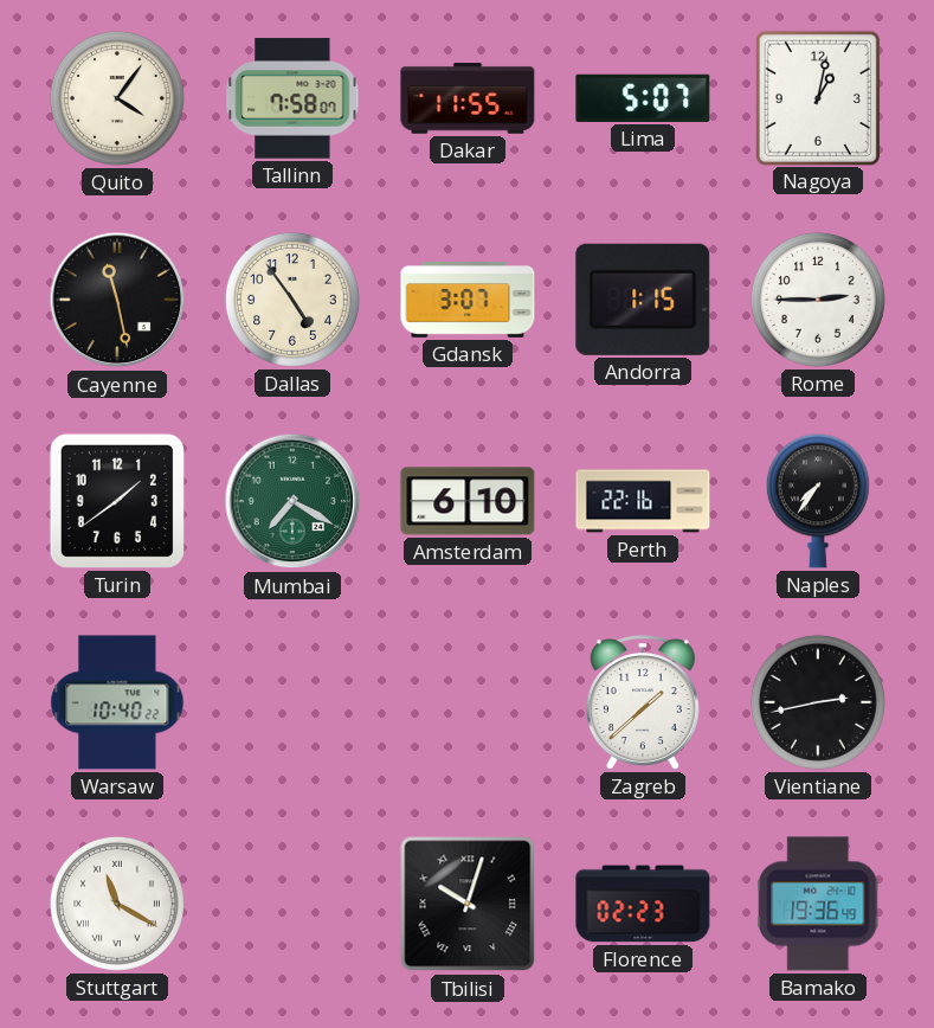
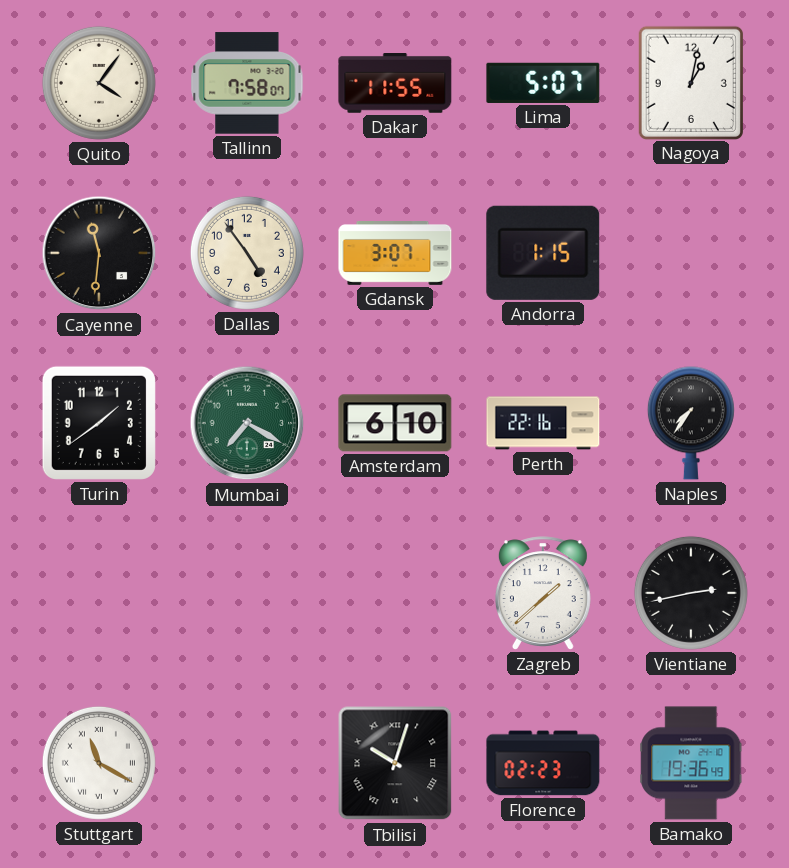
Cayenne: 11:28 -> 11:31 (99, 253)
Rome: 2:45 -> none (818, 300)
Warsaw: 10:40 -> none (117, 702)
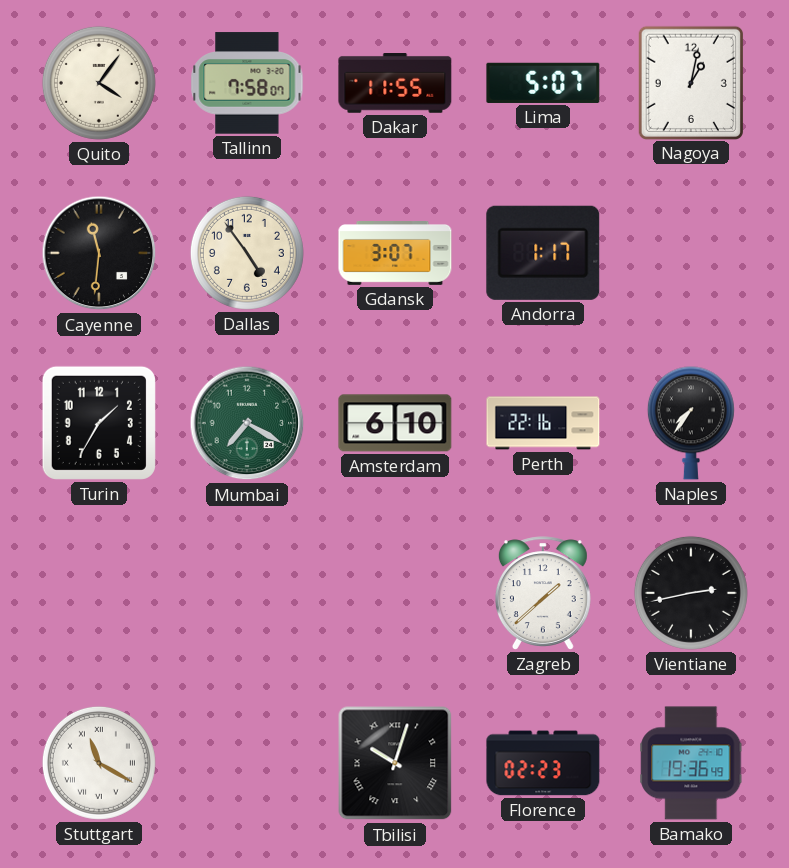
Andorra: 1:15 -> 1:17 (543, 253)
Turin: 1:39 -> 1:35 (99, 423)
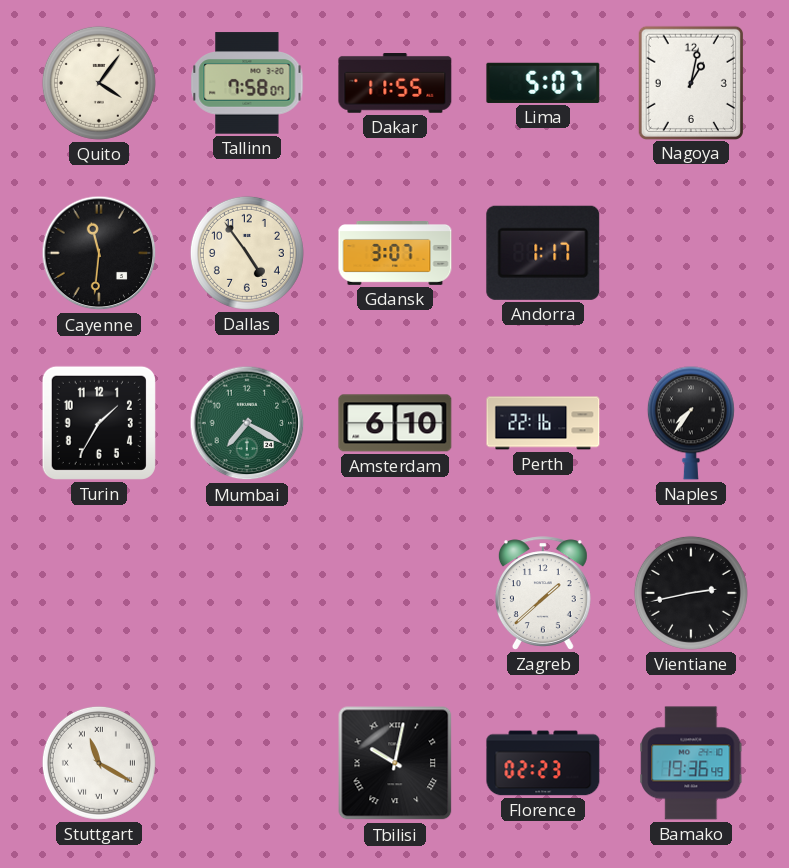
Tbilisi: 10:03 -> 10:02 (395, 763)
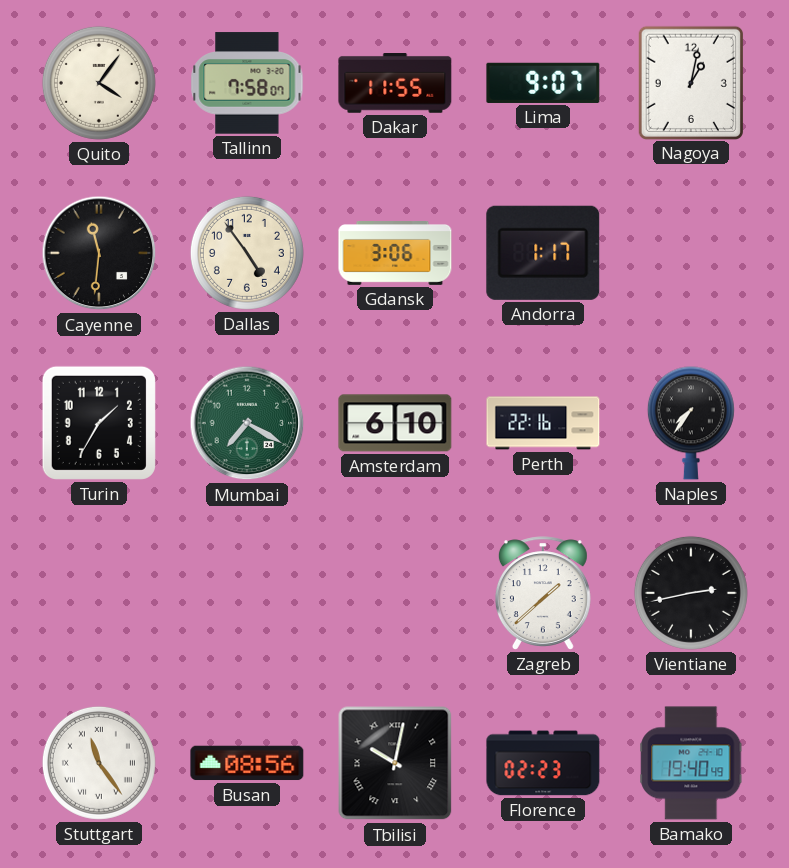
Lima: 5:07 -> 9:07 (543, 83)
Gdansk: 3:07 -> 3:06 (395, 254)
Stuttgart: 11:20 -> 11:24 (99, 763)
Busan: none -> 08:56 (247, 763)
Bamako: 19:36 -> 19:40 (691, 763)
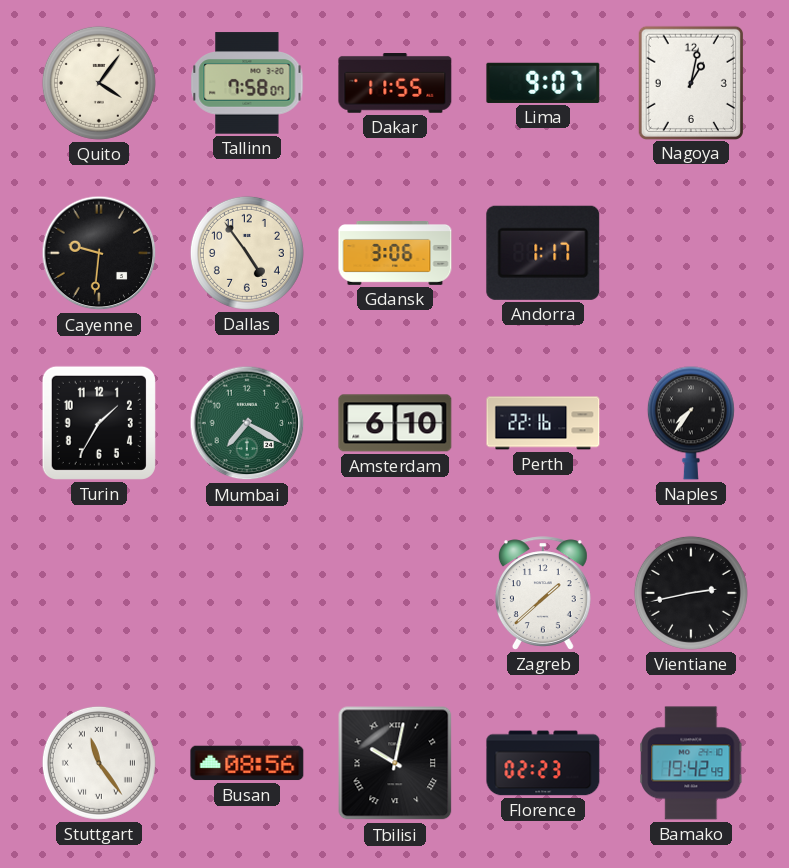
Cayenne: 11:31 -> 9:31 (99, 253)
Bamako: 19:40 -> 19:42 (691, 763)
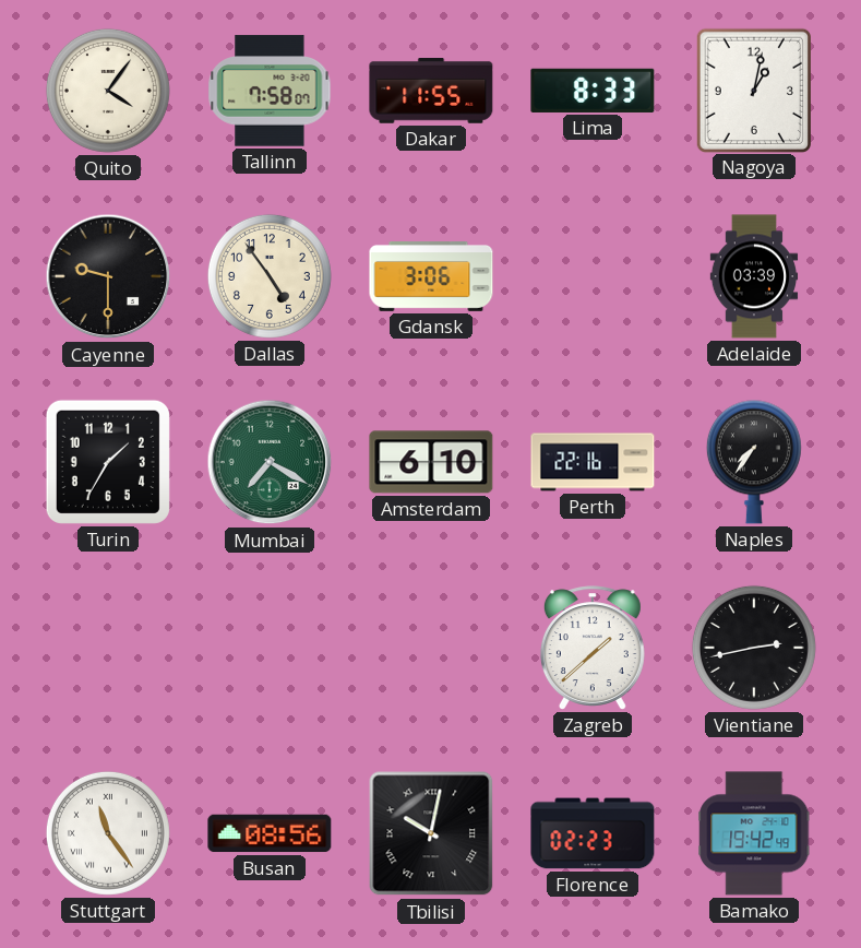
Lima: 9:07 -> 8:33 (593, 91)
Cayenne: 9:31 -> 9:30 (108, 276)
Andorra: 1:17 -> none (543, 253)
Adelaide: none -> 03:39 (754, 276)
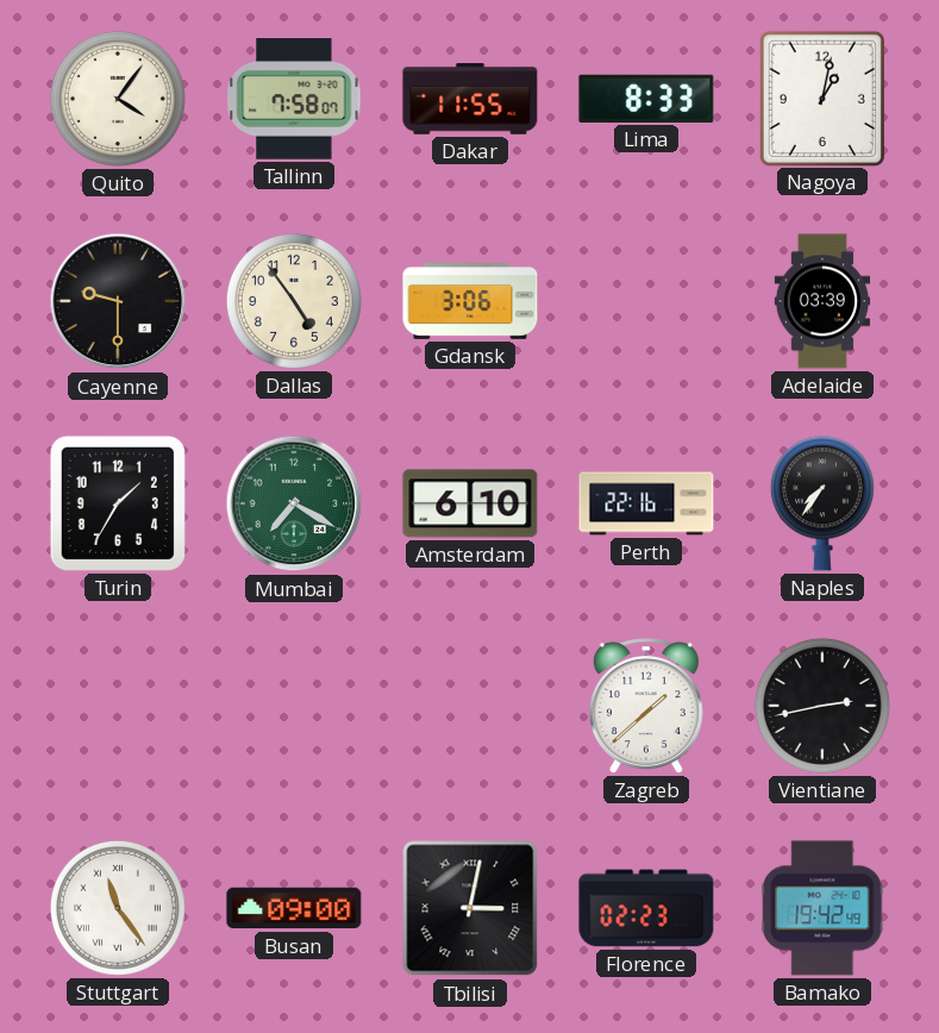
Busan: 08:56 -> 09:00 (294, 908)
Tbilisi: 10:02 -> 3:02 (470, 908)
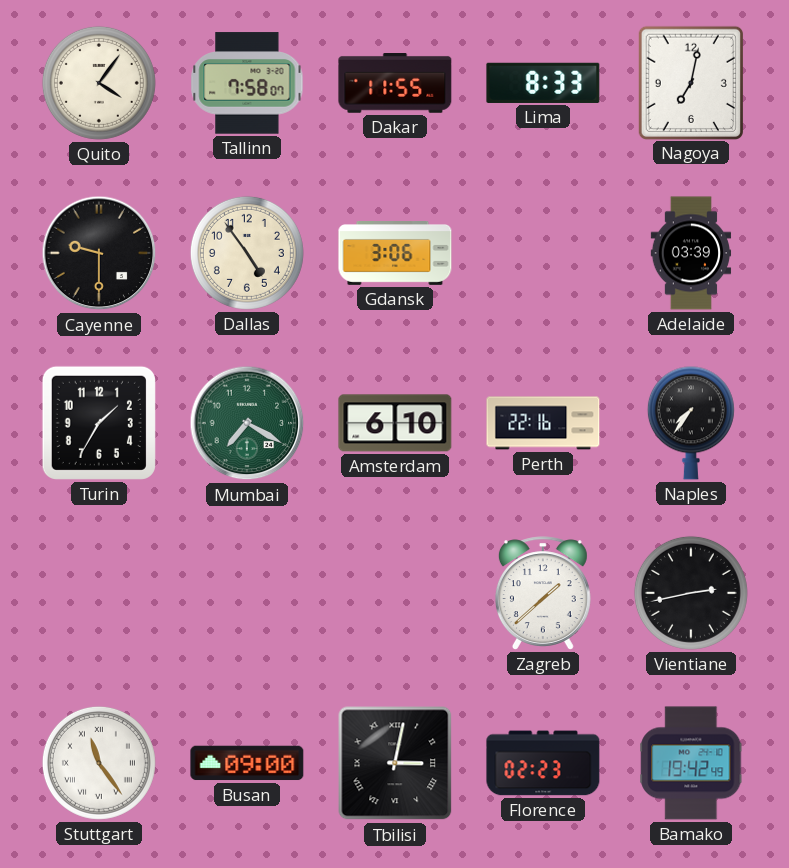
Nagoya: 1:02 -> 7:02 (691, 82)
